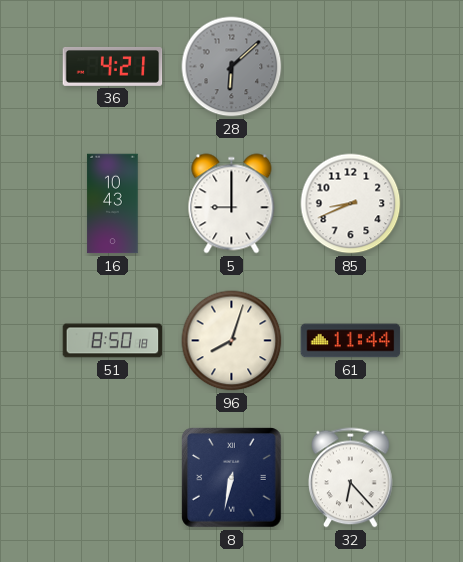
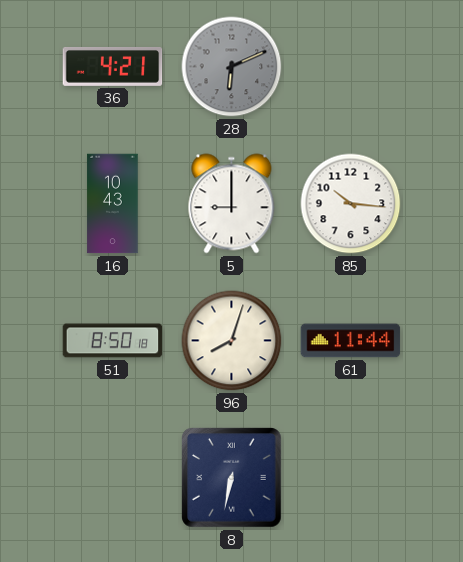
28: 6:08 -> 6:11 (232, 67)
85: 8:41 -> 10:16 (351, 204)
32: 6:23 -> none (351, 478)
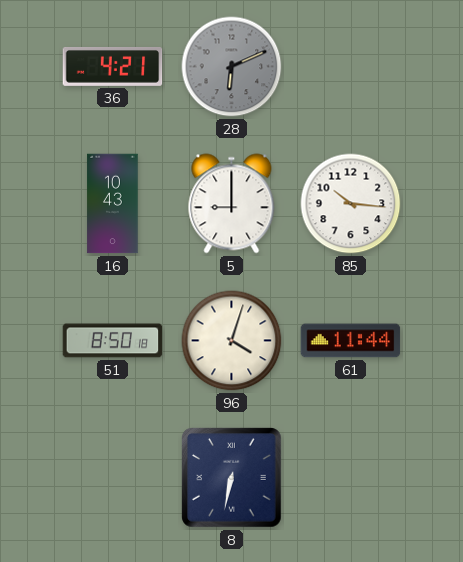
96: 8:03 -> 4:03 (232, 341)
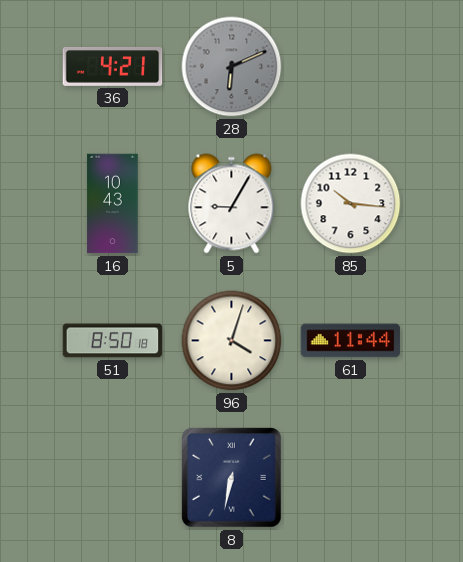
5: 9:00 -> 9:05 (232, 204)
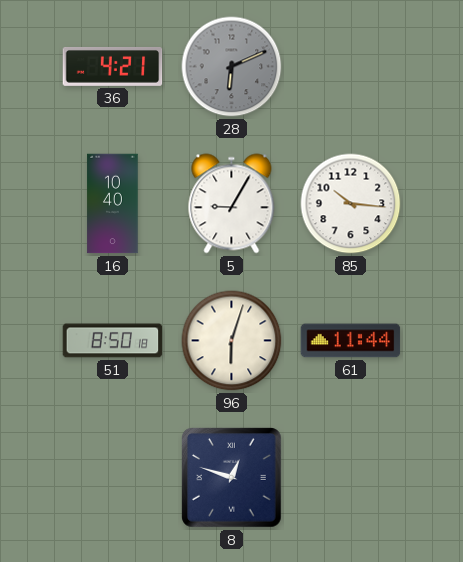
16: 10:43 -> 10:40 (113, 204)
96: 4:03 -> 6:03 (232, 341)
8: 6:32 -> 12:48 (232, 478)
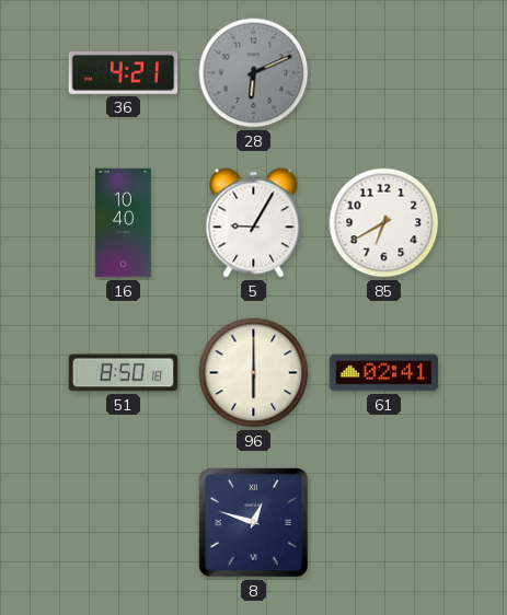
85: 10:16 -> 6:40 (384, 223)
96: 6:03 -> 6:00 (254, 373)
61: 11:44 -> 02:41 (384, 373)
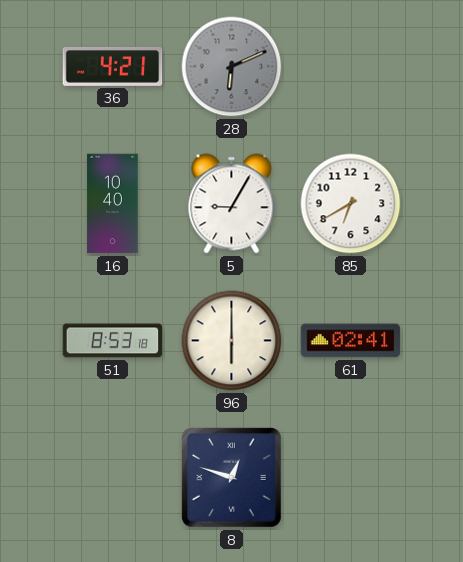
51: 8:50 -> 8:53 (113, 341)
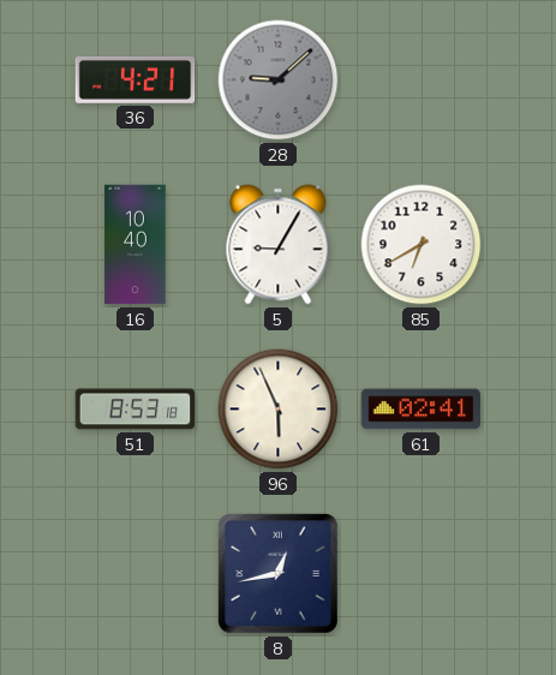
28: 6:11 -> 9:08 (279, 80)
96: 6:00 -> 5:56 (279, 410)
8: 12:48 -> 12:43 (279, 574)
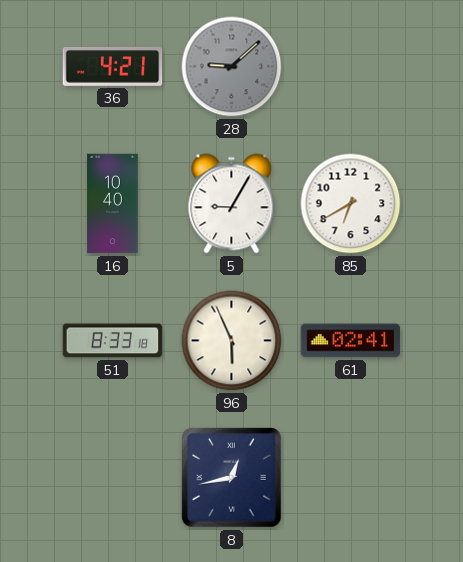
51: 8:53 -> 8:33 (113, 341)
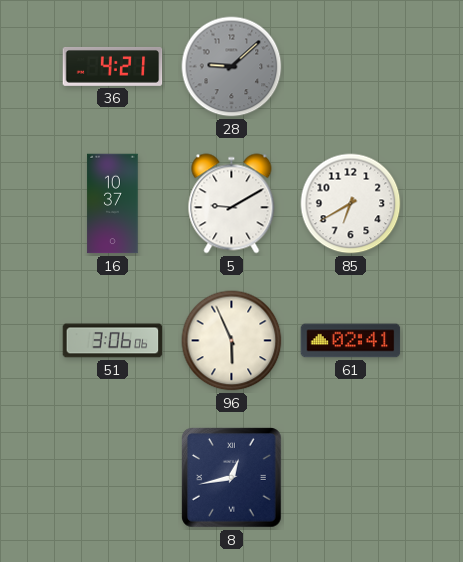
16: 10:40 -> 10:37 (113, 204)
5: 9:05 -> 9:10 (232, 204)
51: 8:33 -> 3:06 (113, 341)
